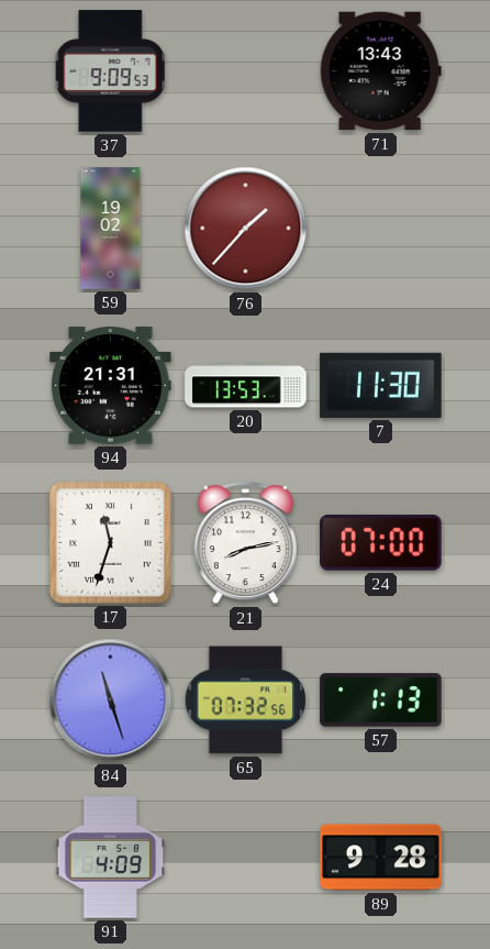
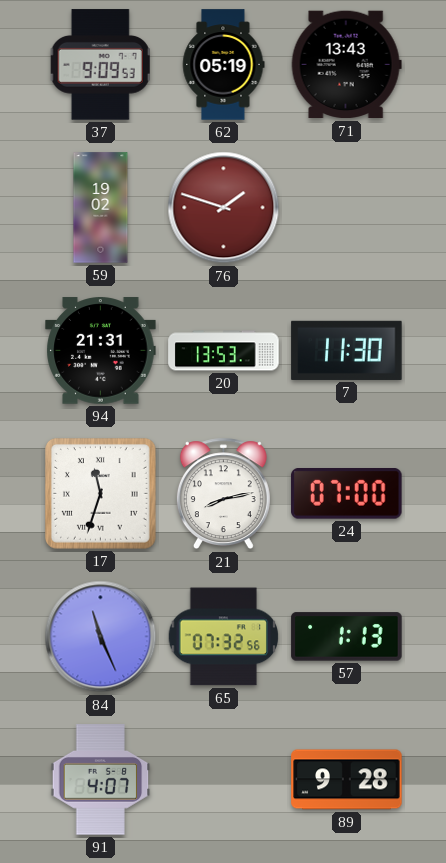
62: none -> 05:19 (223, 65)
76: 1:37 -> 1:48 (224, 208)
84: 11:27 -> 11:26 (101, 637)
91: 4:09 -> 4:07 (101, 780)
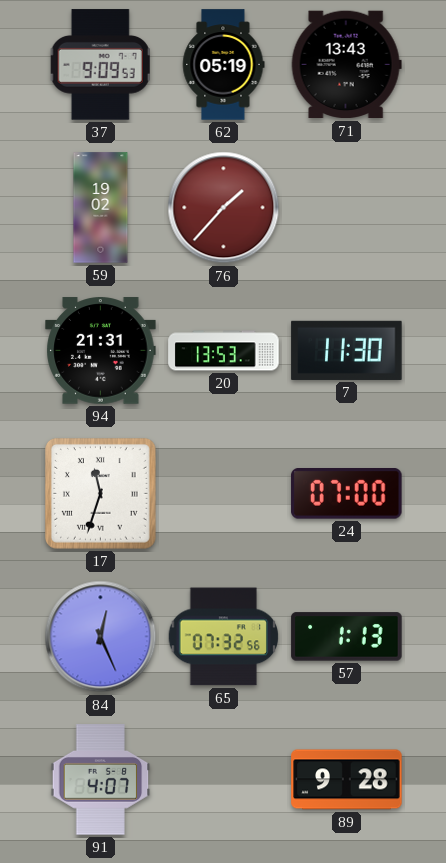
76: 1:48 -> 1:37 (224, 208)
21: 8:13 -> none (223, 494)
84: 11:26 -> 12:26 (101, 637)
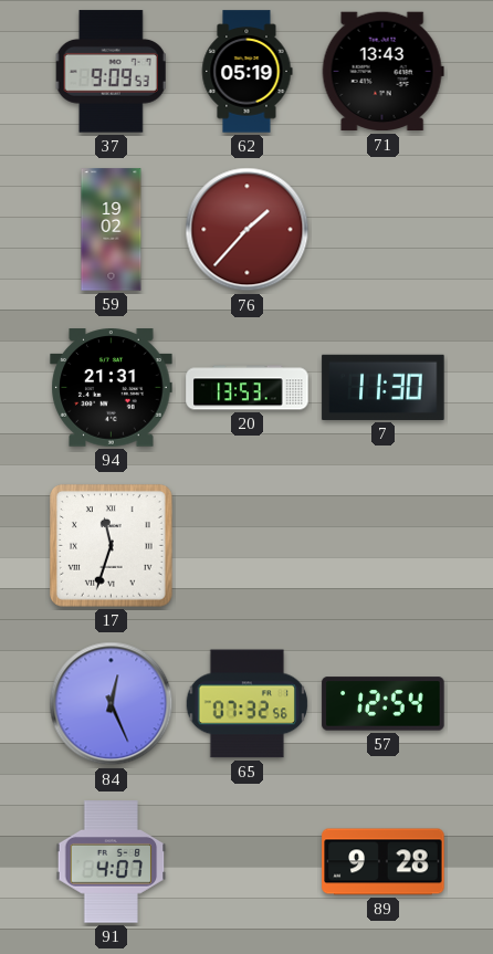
24: 07:00 -> none (347, 494)
57: 1:13 -> 12:54 (384, 704)
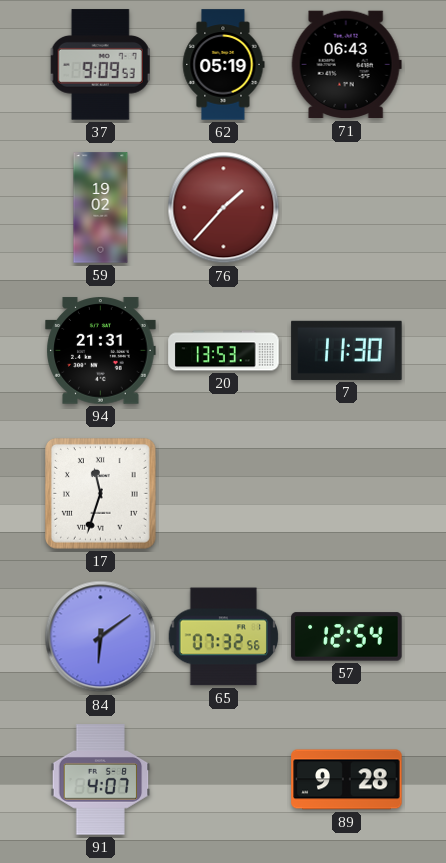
71: 13:43 -> 06:43 (346, 65)
84: 12:26 -> 6:09 (101, 637)
